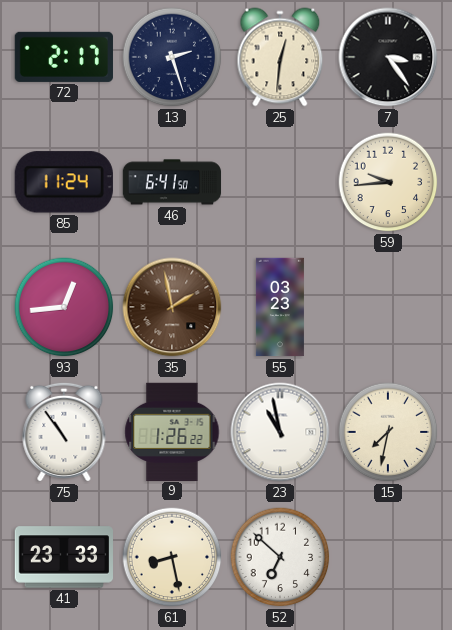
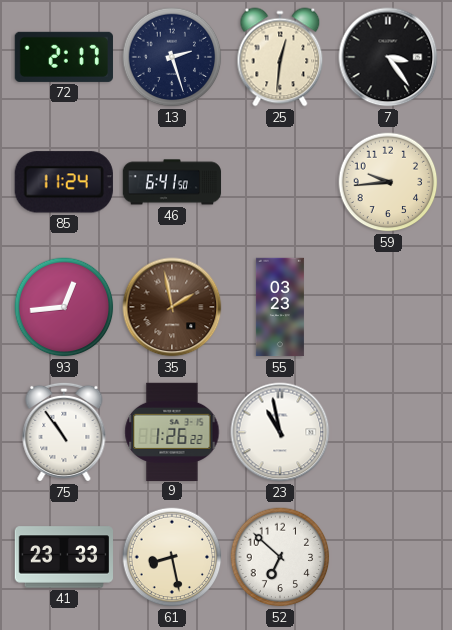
15: 7:32 -> none (388, 432)
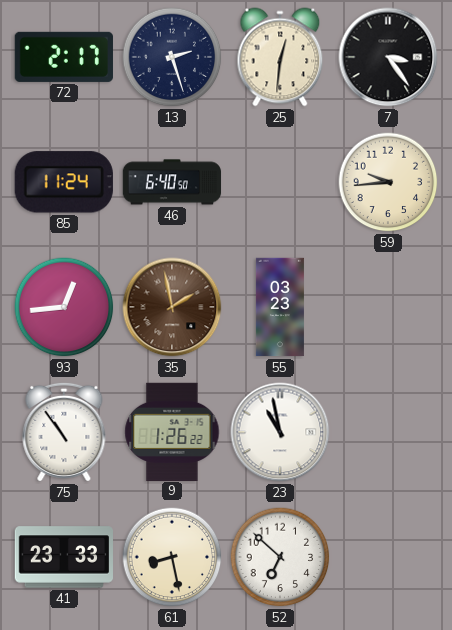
46: 6:41 -> 6:40 (172, 182)
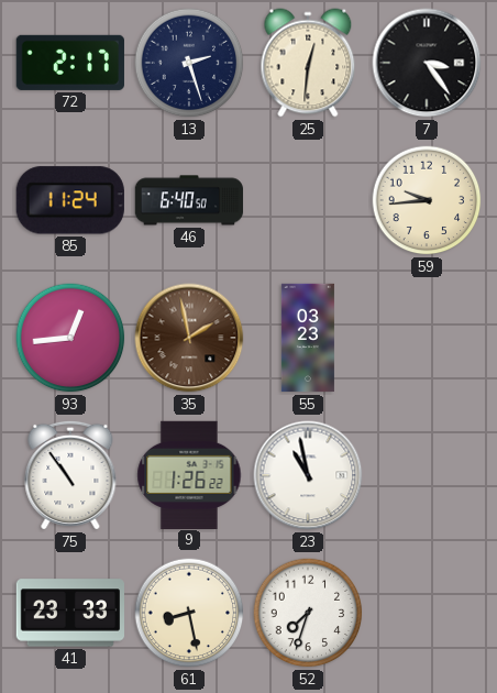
52: 6:52 -> 7:33 (308, 613)
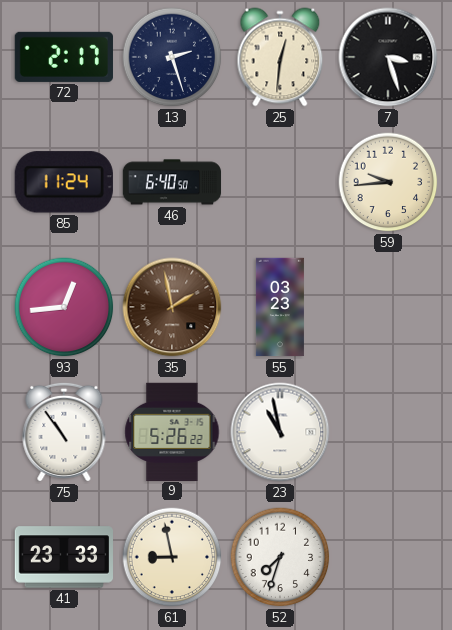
7: 3:24 -> 3:27 (388, 57)
9: 1:26 -> 5:26 (172, 431)
61: 8:28 -> 8:58 (172, 557)
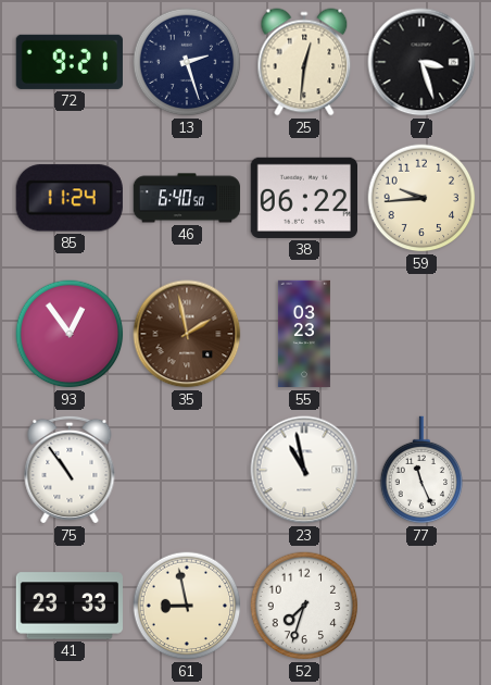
72: 2:17 -> 9:21 (70, 62)
38: none -> 06:22 (303, 198)
93: 12:44 -> 12:54 (70, 334)
9: 5:26 -> none (172, 431)
77: none -> 11:26 (421, 470)
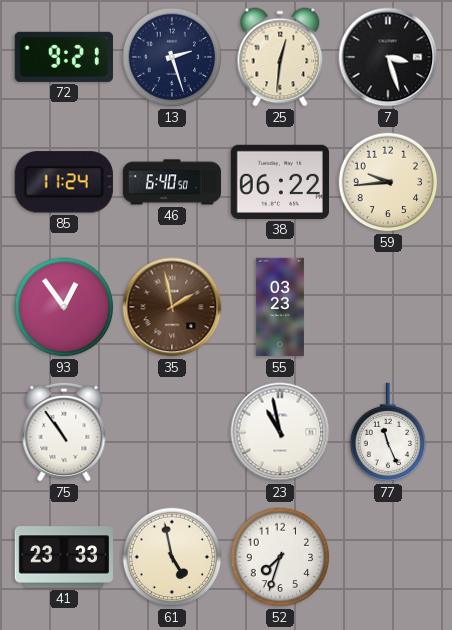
61: 8:58 -> 4:58 (172, 557)
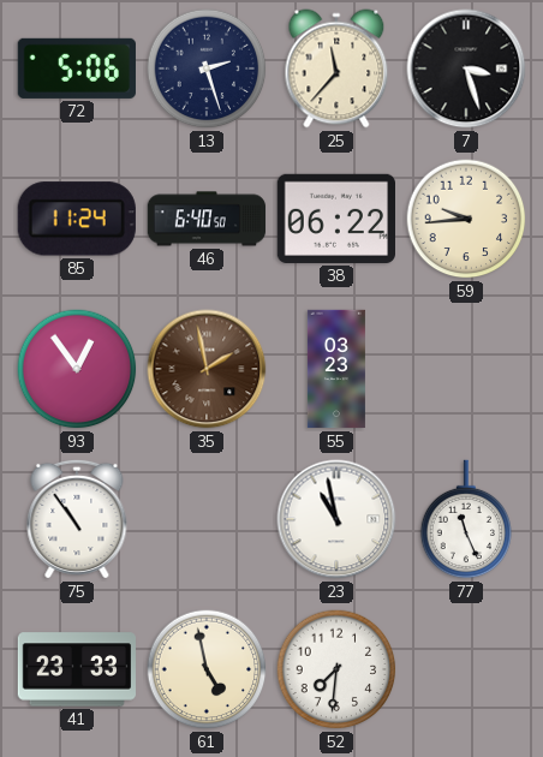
72: 9:21 -> 5:06 (77, 68)
25: 12:31 -> 11:37 (336, 68)
52: 7:33 -> 7:31 (336, 669)
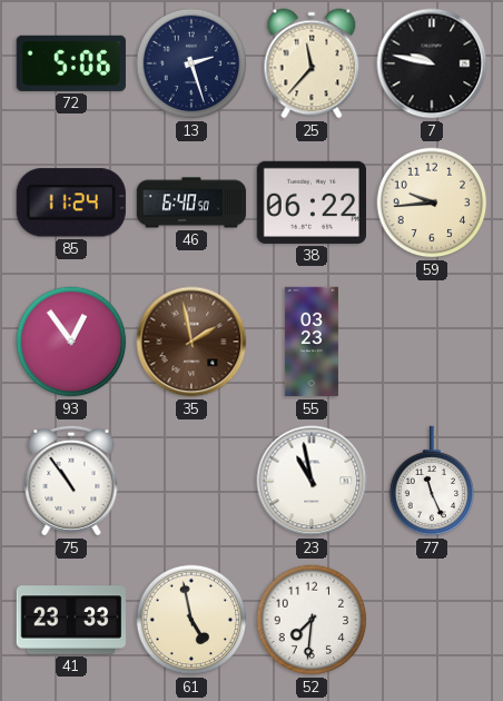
7: 3:27 -> 9:47 (432, 63)
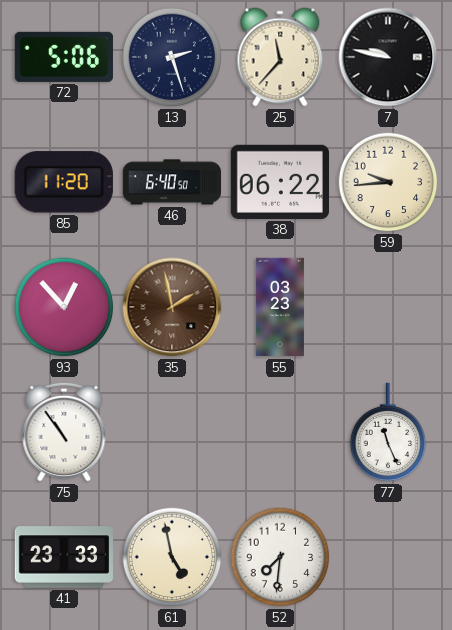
85: 11:24 -> 11:20 (64, 182)
93: 12:54 -> 12:53 (64, 307)
23: 10:58 -> none (312, 481)
